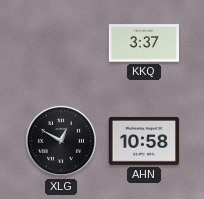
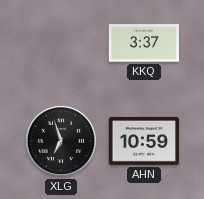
XLG: 12:50 -> 6:57 (61, 141)
AHN: 10:58 -> 10:59 (143, 141)
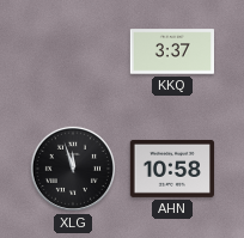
XLG: 6:57 -> 11:57 (73, 169)
AHN: 10:59 -> 10:58 (171, 169)
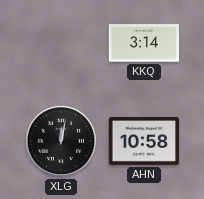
KKQ: 3:37 -> 3:14 (143, 43)
XLG: 11:57 -> 12:02 (61, 141)
